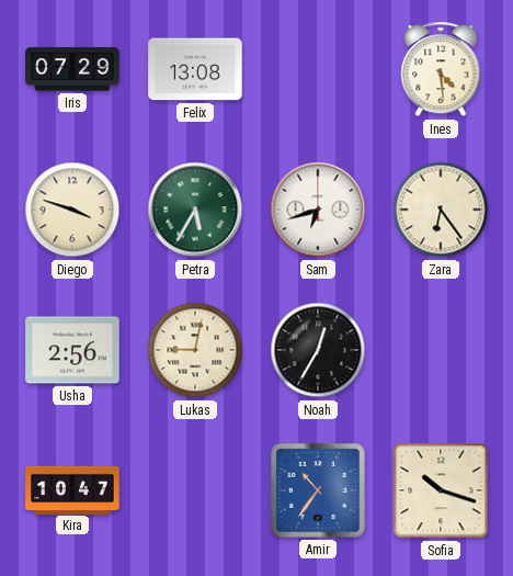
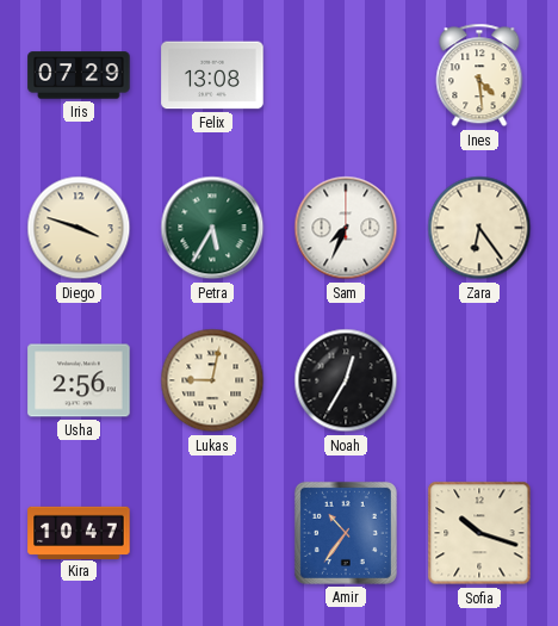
Sam: 6:42 -> 7:34 (346, 228)
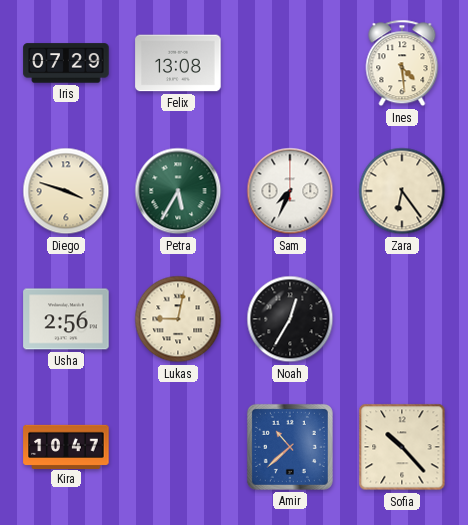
Amir: 10:36 -> 10:38 (290, 447)
Sofia: 10:18 -> 10:23 (402, 447)
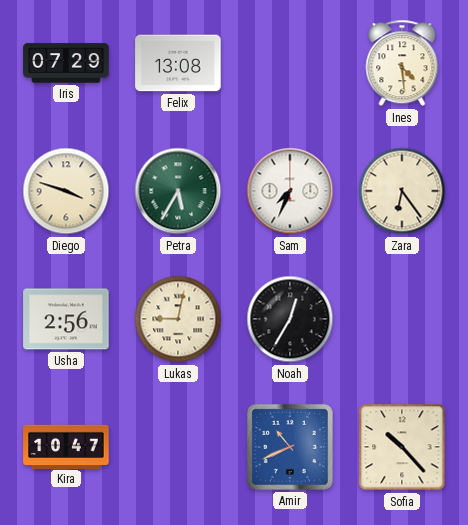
Amir: 10:38 -> 10:41 (290, 447)
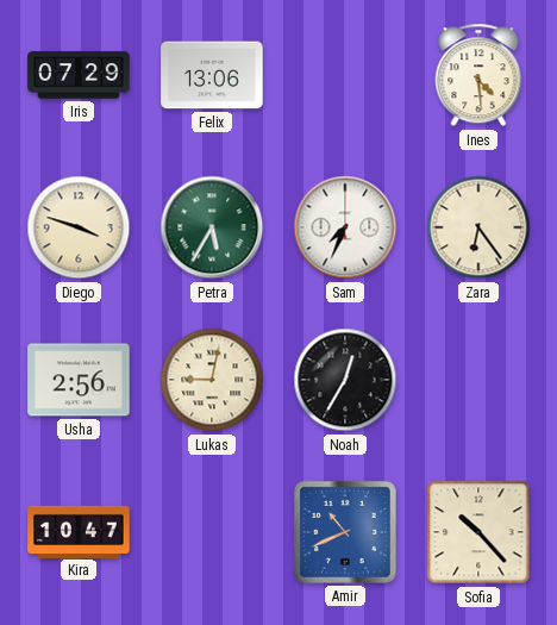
Felix: 13:08 -> 13:06 (212, 75)
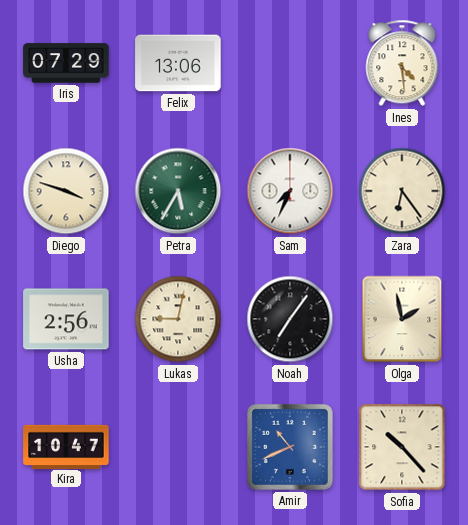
Noah: 12:35 -> 7:06 (290, 319)
Olga: none -> 1:58 (402, 319)
